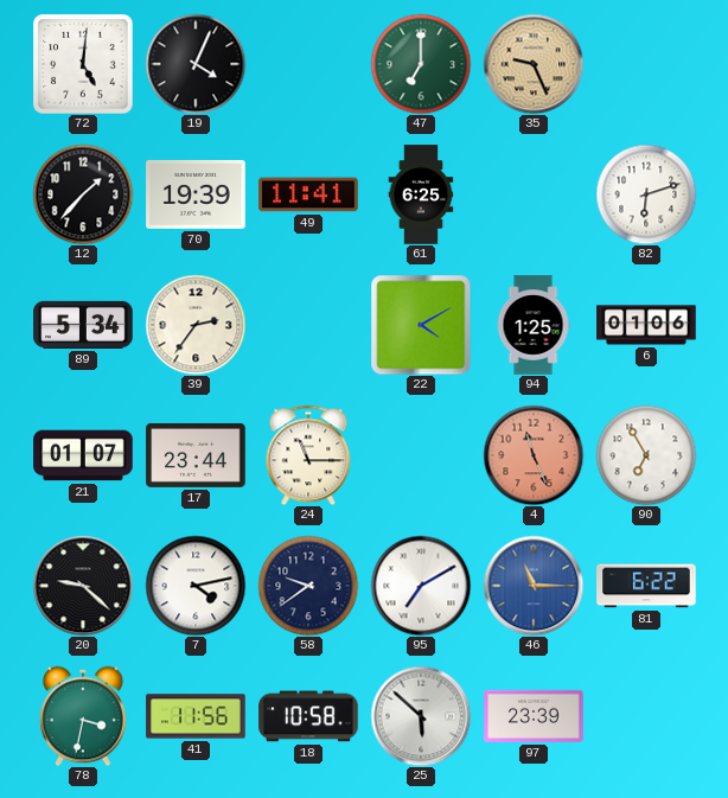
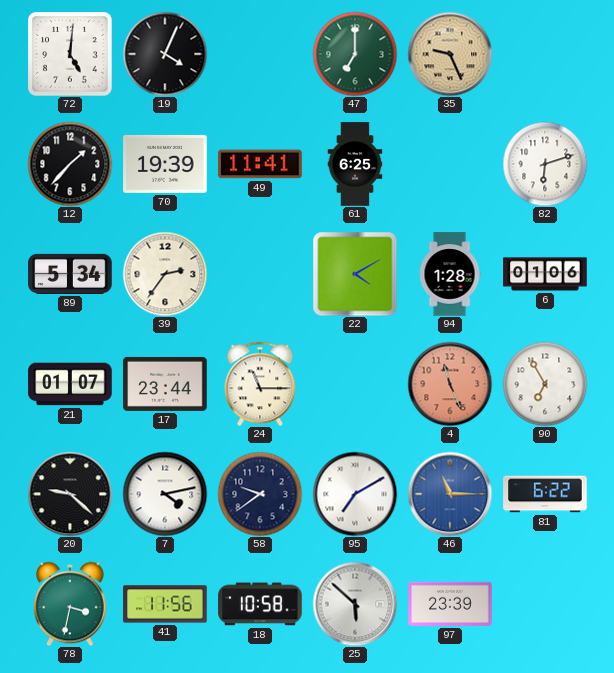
94: 1:25 -> 1:28 (450, 274)
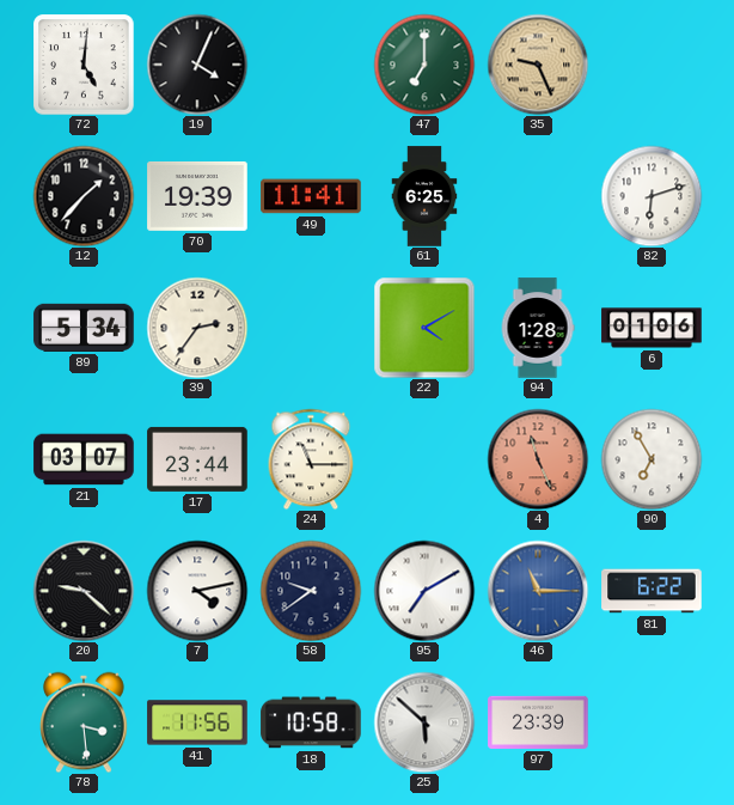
21: 01:07 -> 03:07 (84, 459)
78: 3:32 -> 3:29 (84, 722)
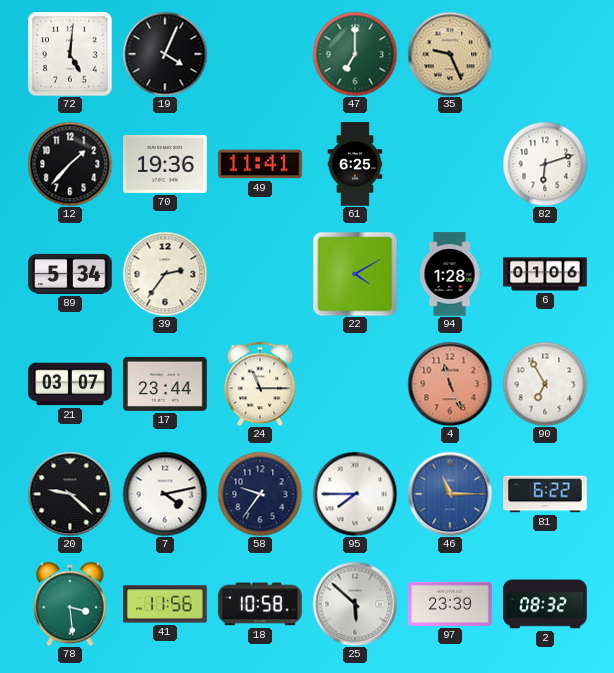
70: 19:39 -> 19:36 (165, 164)
58: 9:39 -> 9:36 (260, 494)
95: 7:10 -> 7:45 (355, 494)
2: none -> 08:32 (545, 604)
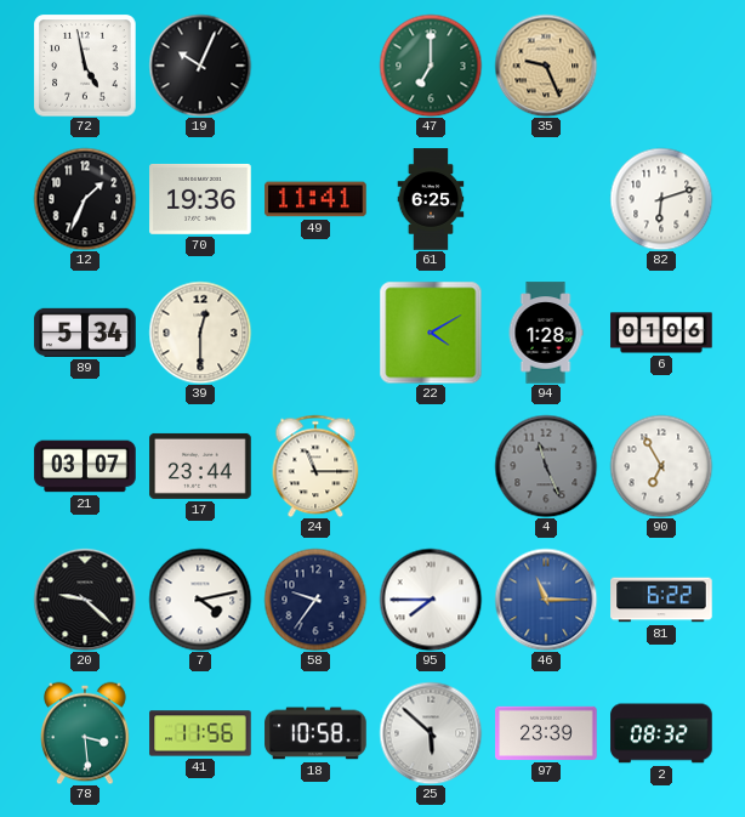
72: 5:01 -> 4:58 (85, 66)
19: 4:04 -> 10:04 (200, 66)
12: 1:37 -> 1:34 (85, 199)
39: 2:36 -> 12:30 (200, 333)
4 dial: salmon -> grey (546, 466)
